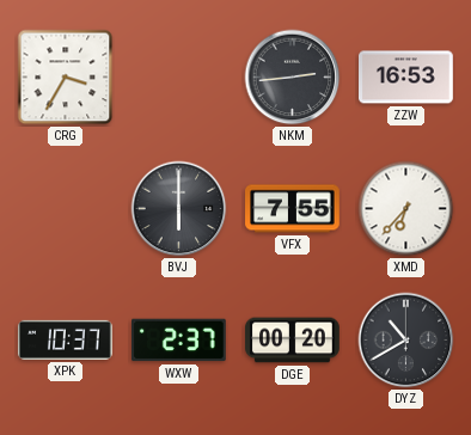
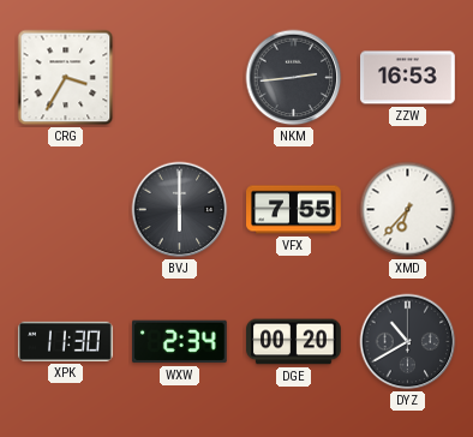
XPK: 10:37 -> 11:30 (66, 341)
WXW: 2:37 -> 2:34 (180, 342)
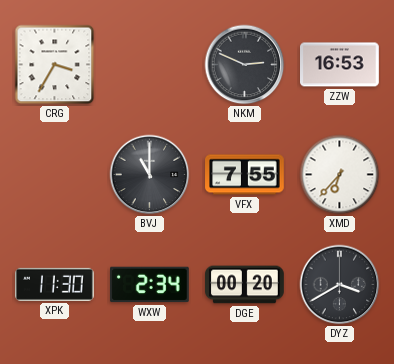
NKM: 2:44 -> 2:49 (245, 65)
BVJ: 6:00 -> 11:00 (150, 175)
DYZ: 10:40 -> 3:40 (340, 285)
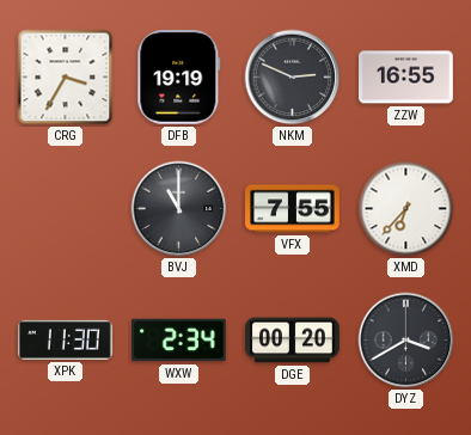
DFB: none -> 19:19 (179, 78)
ZZW: 16:53 -> 16:55 (406, 78)
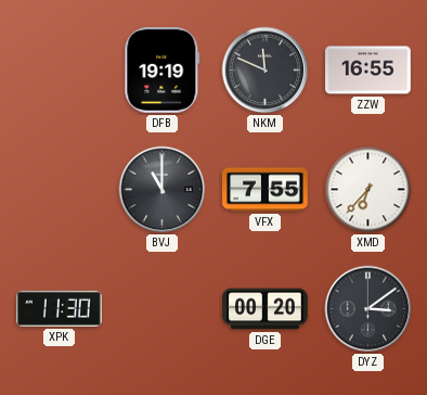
CRG: 3:35 -> none (66, 78)
NKM: 2:49 -> 11:49 (266, 71)
WXW: 2:34 -> none (179, 341)
DYZ: 3:40 -> 3:09 (368, 309)
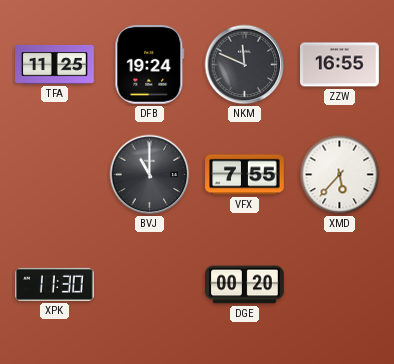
TFA: none -> 11:25 (55, 64)
DFB: 19:19 -> 19:24 (150, 65)
XMD: 6:37 -> 5:37 (340, 175)
DYZ: 3:09 -> none (368, 309)
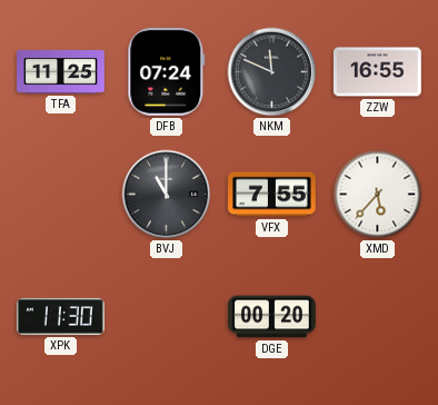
DFB: 19:24 -> 07:24 (167, 72)
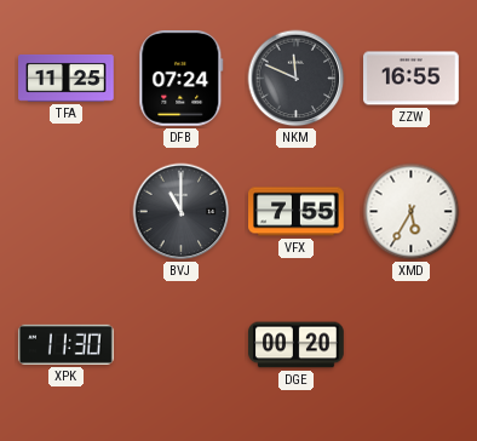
XMD: 5:37 -> 5:35 (412, 212)
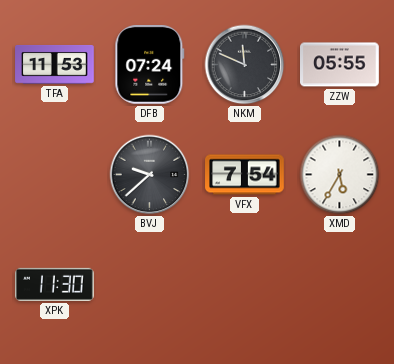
TFA: 11:25 -> 11:53 (55, 64)
ZZW: 16:55 -> 05:55 (340, 65)
BVJ: 11:00 -> 9:38 (150, 175)
VFX: 7:55 -> 7:54 (245, 175)
DGE: 00:20 -> none (297, 345)
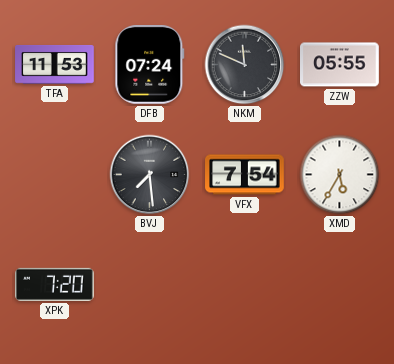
BVJ: 9:38 -> 7:29 (150, 175)
XPK: 11:30 -> 7:20 (55, 284)
